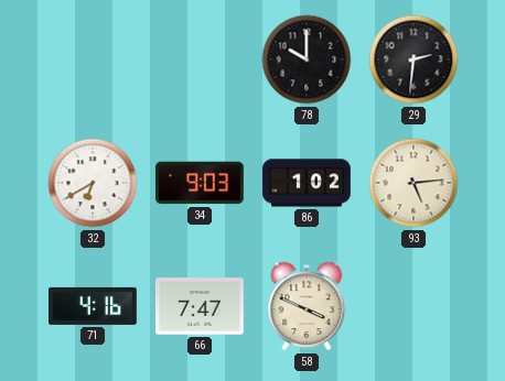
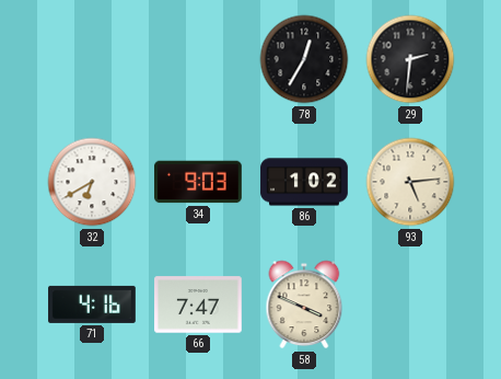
78: 10:00 -> 12:35 (304, 59)
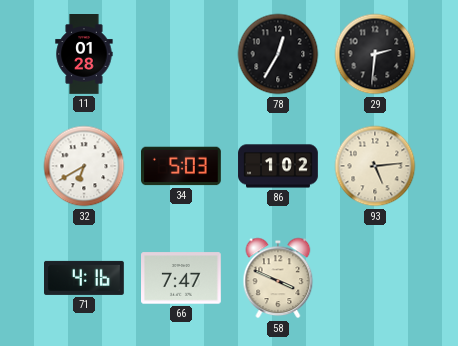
11: none -> 01:28 (84, 54)
34: 9:03 -> 5:03 (182, 166)
